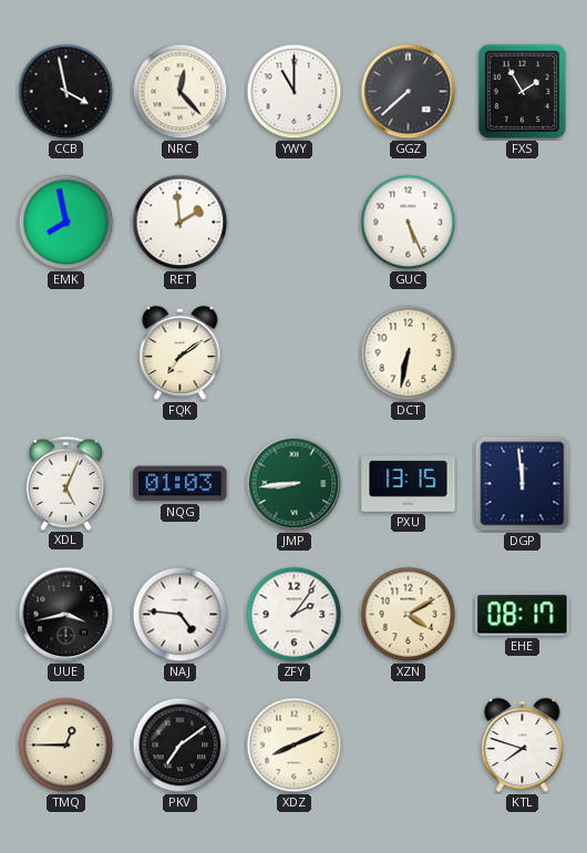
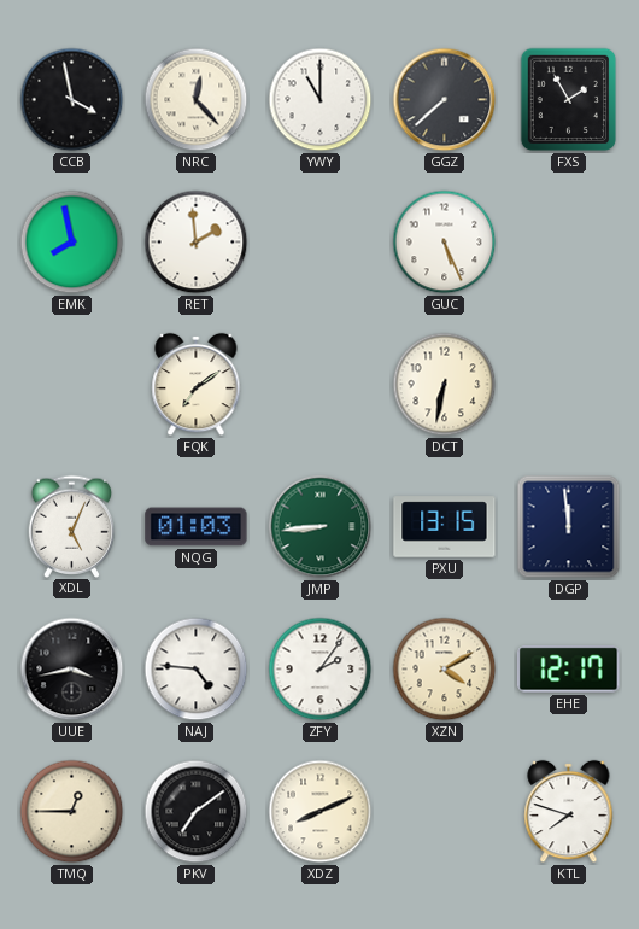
EHE: 08:17 -> 12:17 (569, 670)
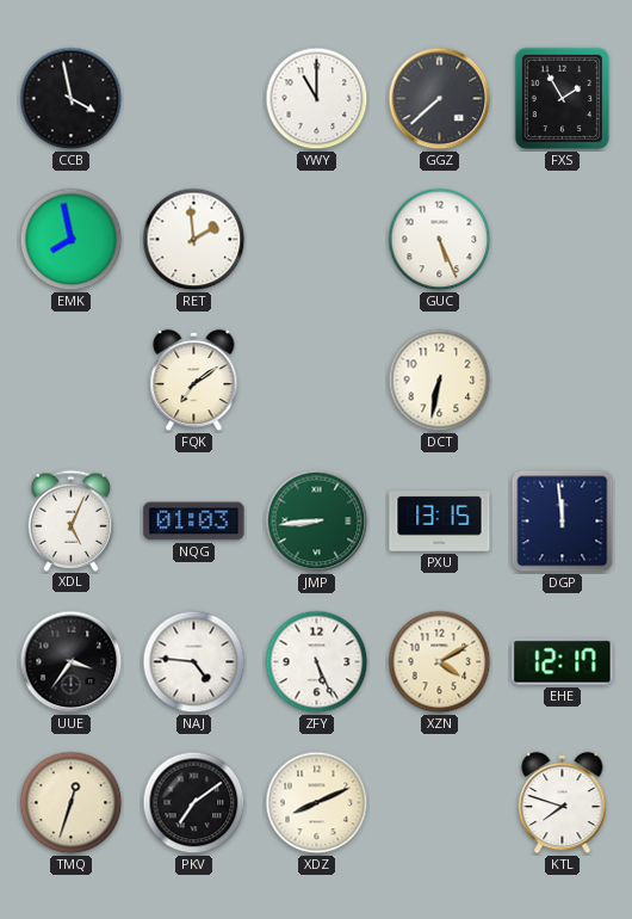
NRC: 12:23 -> none (197, 100)
UUE: 3:43 -> 3:36 (72, 662)
ZFY: 2:06 -> 5:26 (317, 662)
TMQ: 12:45 -> 12:33 (72, 803)
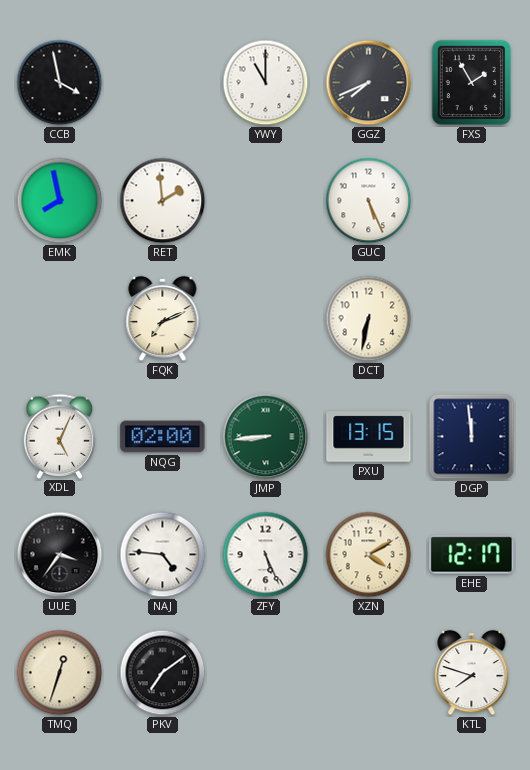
GGZ: 7:38 -> 7:41 (369, 83)
FQK: 7:09 -> 7:11 (163, 319)
NQG: 01:03 -> 02:00 (163, 437)
XDZ: 8:11 -> none (317, 803)
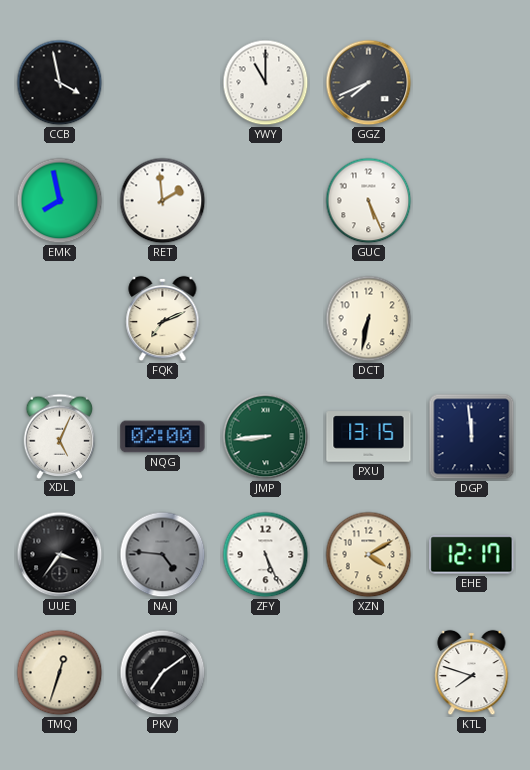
FXS: 1:55 -> none (472, 83)
NAJ dial: white -> grey (163, 555)
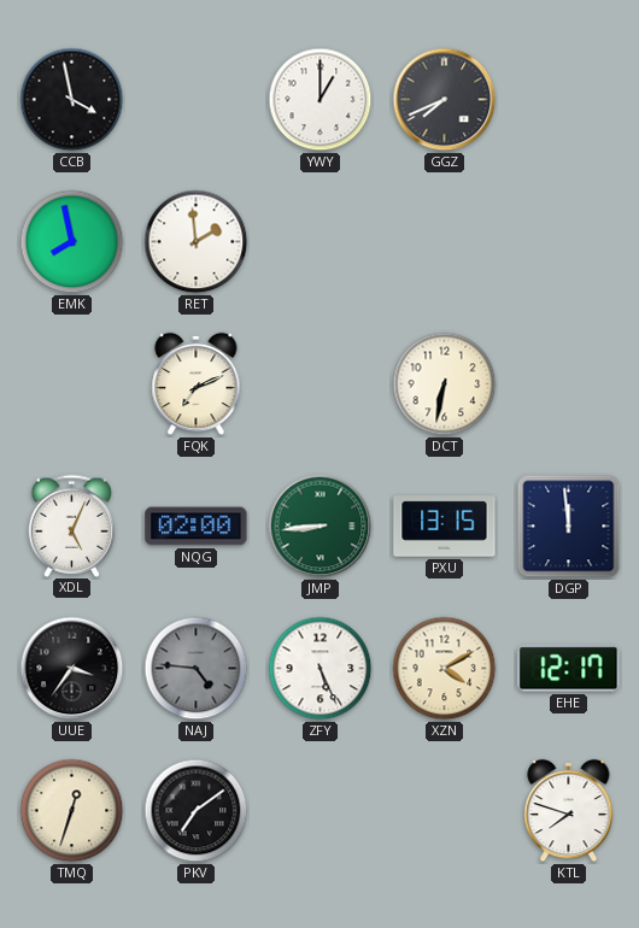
YWY: 11:00 -> 1:00 (321, 100)
GUC: 5:26 -> none (369, 201)
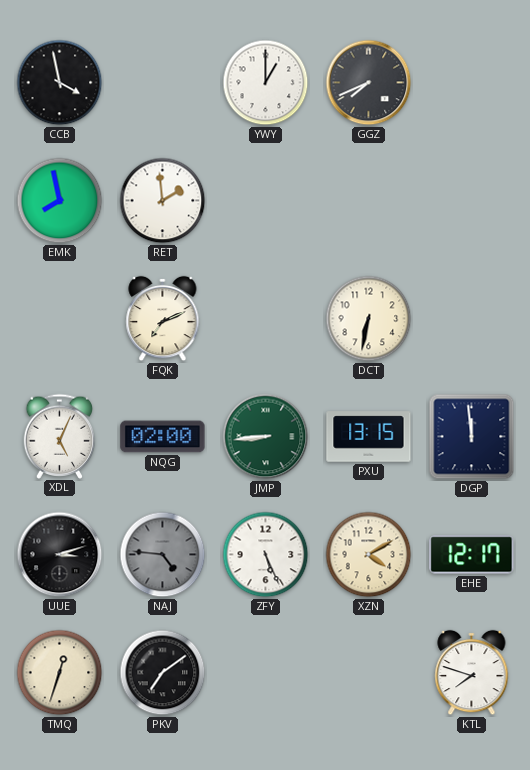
UUE: 3:36 -> 3:12 (60, 555)
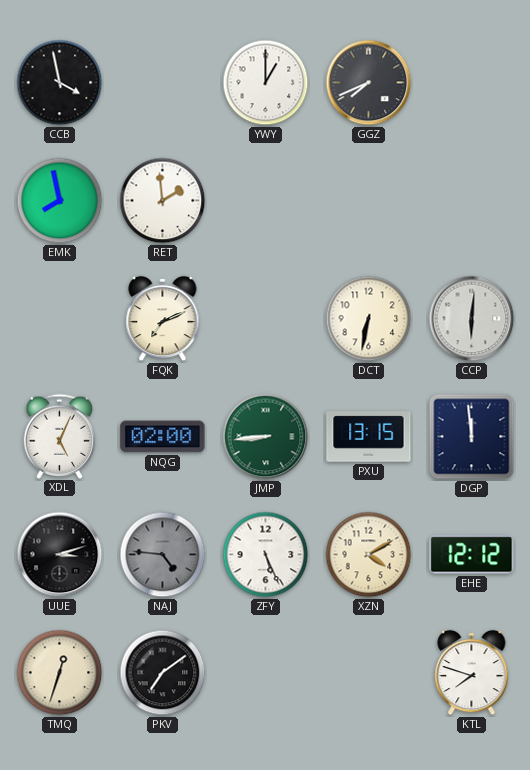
CCP: none -> 6:01 (472, 319)
EHE: 12:17 -> 12:12 (472, 555)
